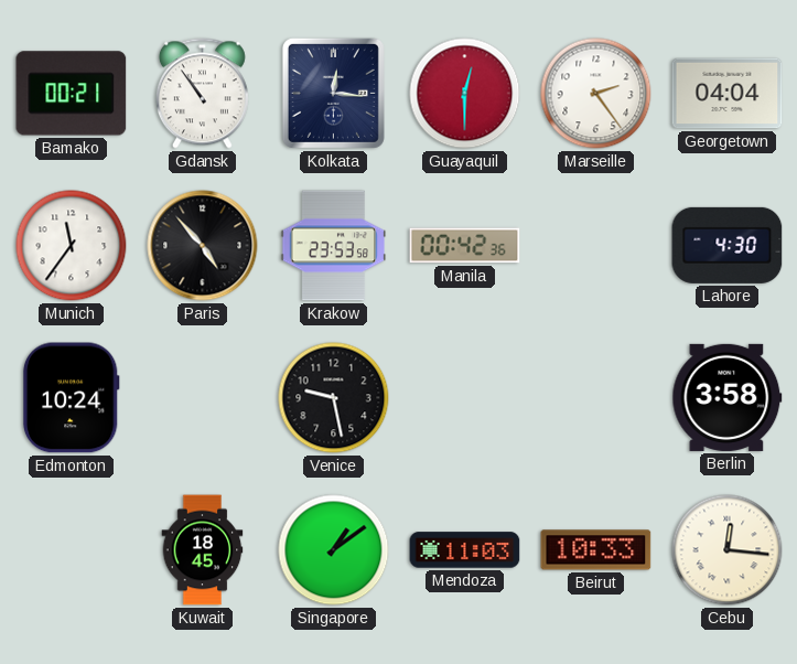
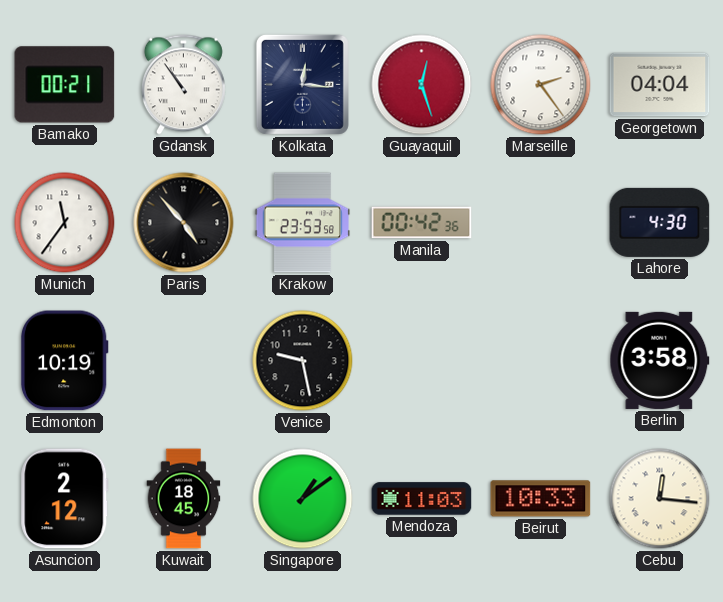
Guayaquil: 12:30 -> 12:27 (422, 85)
Edmonton: 10:24 -> 10:19 (64, 361)
Asuncion: none -> 2:12 (65, 499)
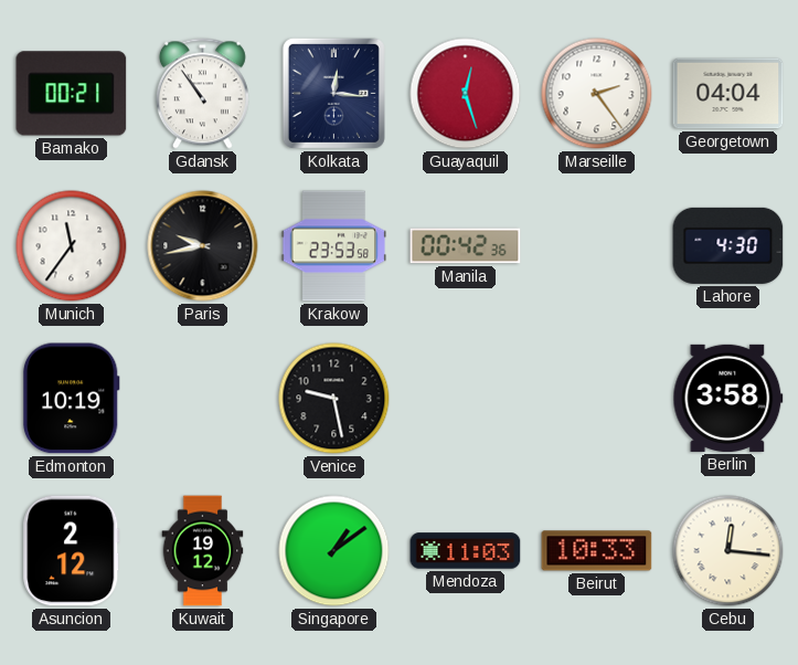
Paris: 4:53 -> 9:43 (203, 246)
Kuwait: 18:45 -> 19:12 (203, 551)
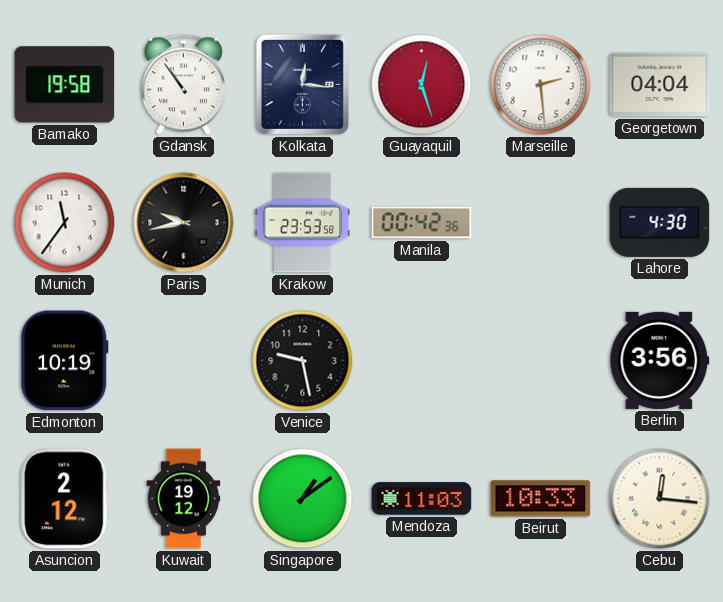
Bamako: 00:21 -> 19:58 (65, 85)
Marseille: 2:24 -> 2:29 (541, 85)
Berlin: 3:58 -> 3:56 (660, 360)
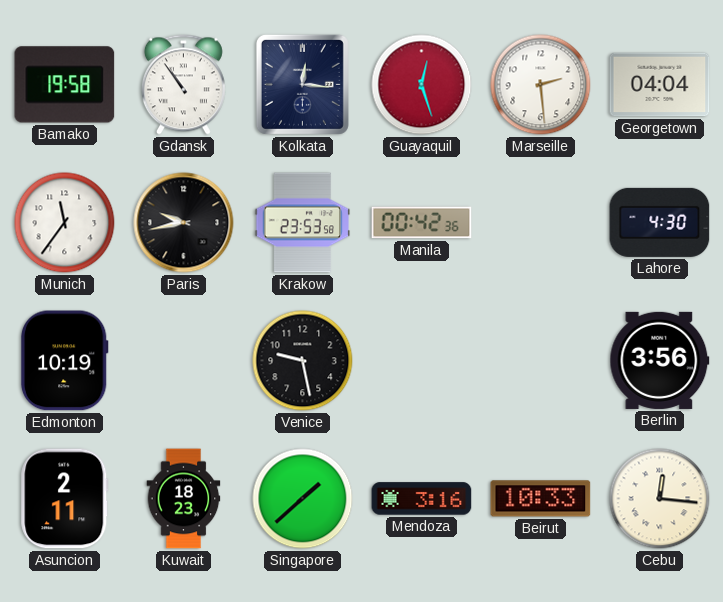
Asuncion: 2:12 -> 2:11 (65, 499)
Kuwait: 19:12 -> 18:23 (184, 499)
Singapore: 1:09 -> 1:38 (303, 499)
Mendoza: 11:03 -> 3:16 (422, 499)
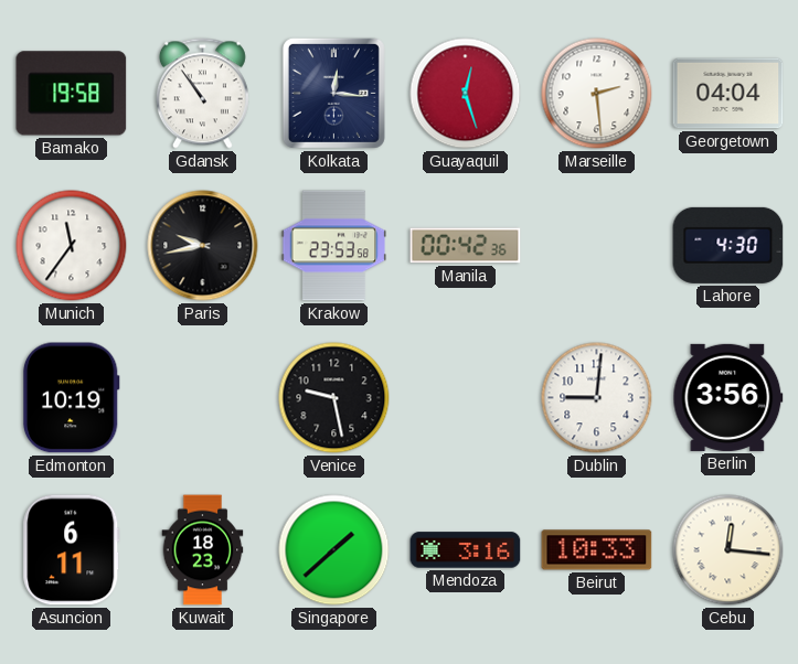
Dublin: none -> 9:01 (597, 398)
Asuncion: 2:11 -> 6:11 (72, 550)
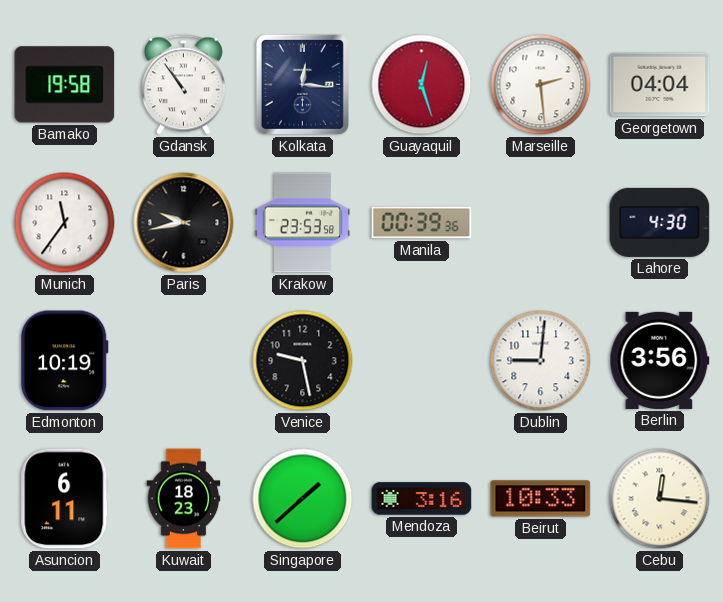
Manila: 00:42 -> 00:39 (422, 223)
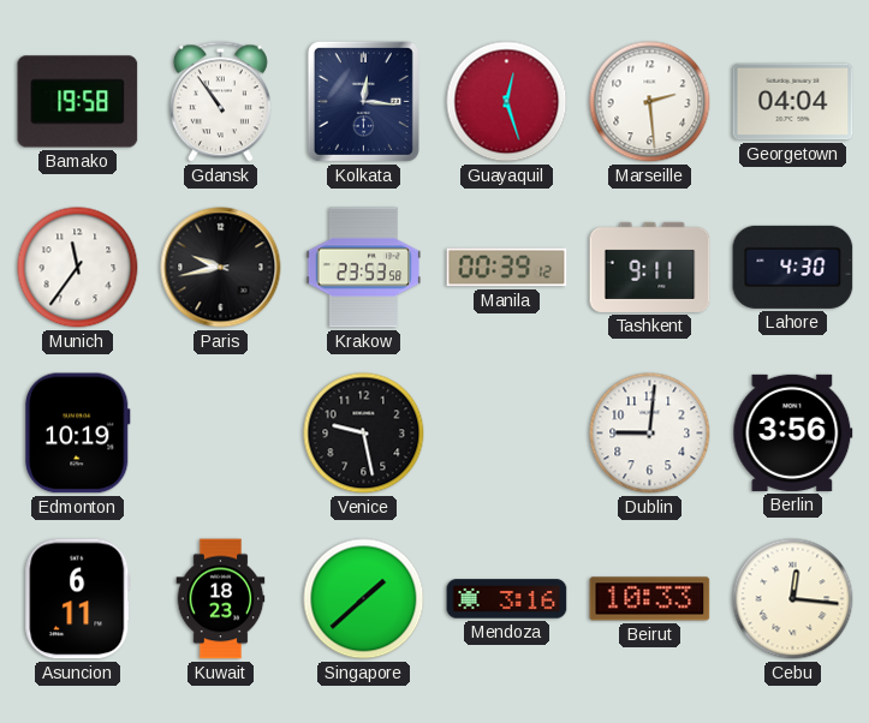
Manila: 00:39:36 -> 00:39:12 (507, 268)
Tashkent: none -> 9:11 (650, 267)
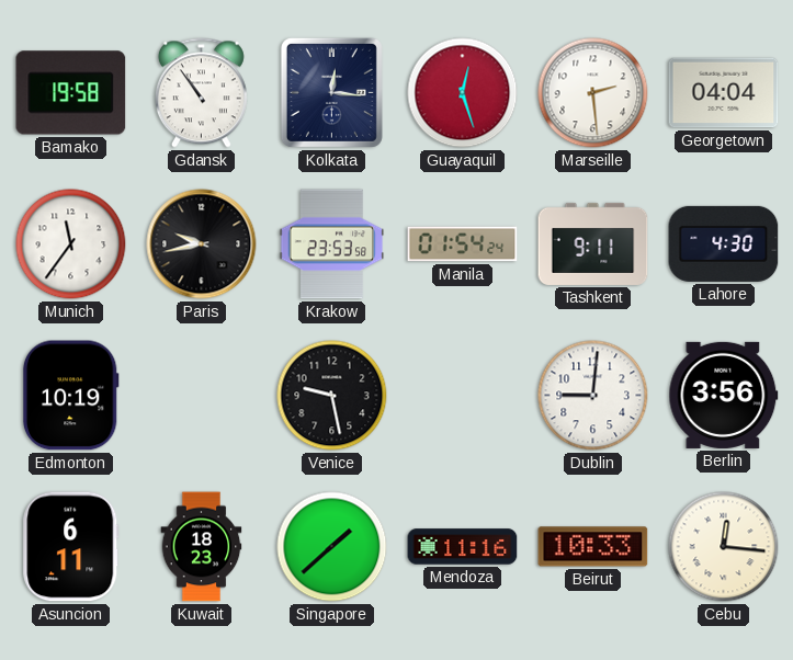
Manila: 00:39 -> 01:54 (463, 244)
Mendoza: 3:16 -> 11:16 (463, 547)
